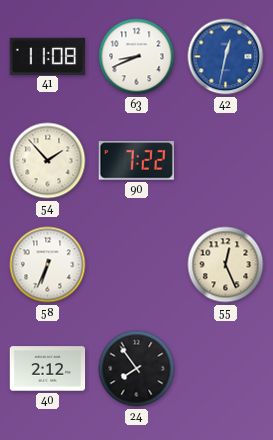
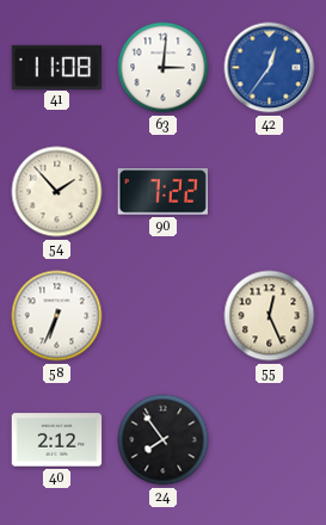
63: 8:41 -> 3:01 (164, 68)
42: 12:32 -> 12:36 (270, 68)
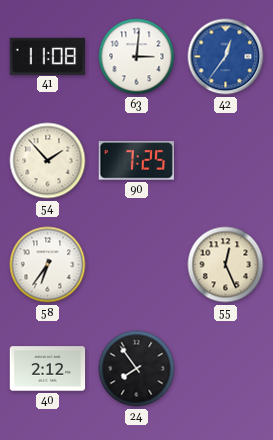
90: 7:22 -> 7:25 (136, 161)
58: 6:34 -> 6:36 (48, 265)
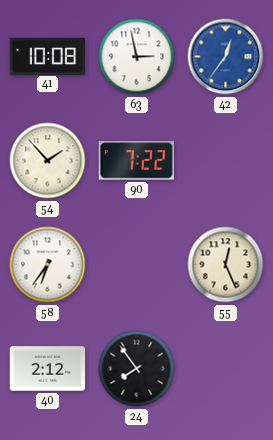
41: 11:08 -> 10:08 (48, 56)
63: 3:01 -> 2:58 (137, 57)
90: 7:25 -> 7:22 (136, 161)
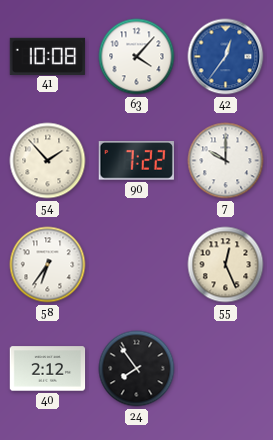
63: 2:58 -> 4:07 (137, 57)
7: none -> 10:00 (226, 161)
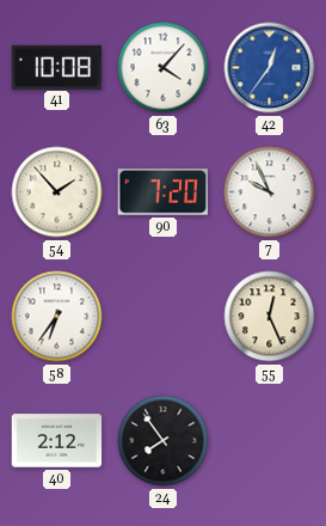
90: 7:22 -> 7:20 (162, 192)
7: 10:00 -> 9:56 (270, 192)
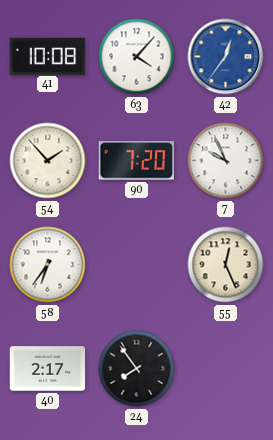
40: 2:12 -> 2:17 (48, 369)
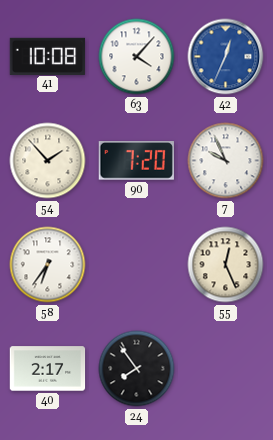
42: 12:36 -> 12:34 (226, 57)
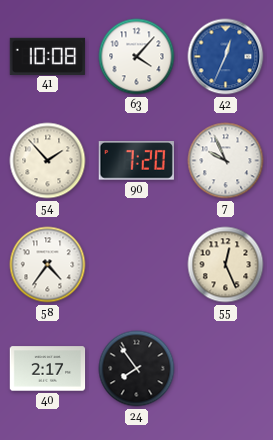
58: 6:36 -> 4:36 (48, 265)
